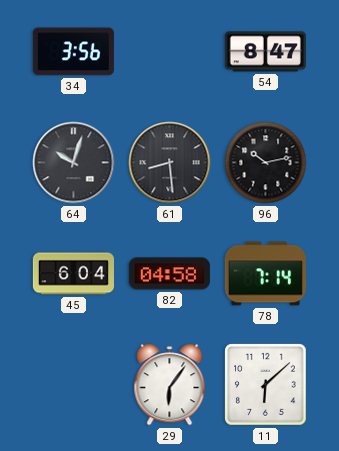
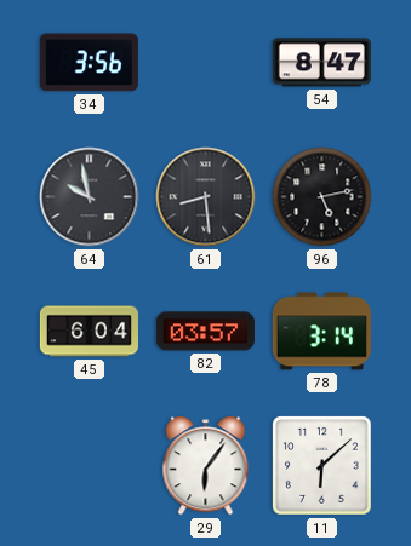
64: 10:03 -> 9:58 (90, 197)
96: 10:13 -> 5:13 (322, 197)
82: 04:58 -> 03:57 (205, 332)
78: 7:14 -> 3:14 (321, 332)
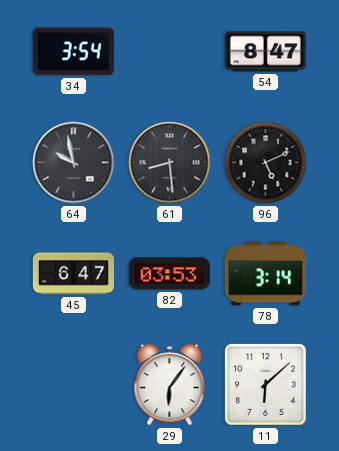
34: 3:56 -> 3:54 (73, 52)
96: 5:13 -> 5:11 (266, 163)
45: 6:04 -> 6:47 (73, 274)
82: 03:57 -> 03:53 (169, 274)
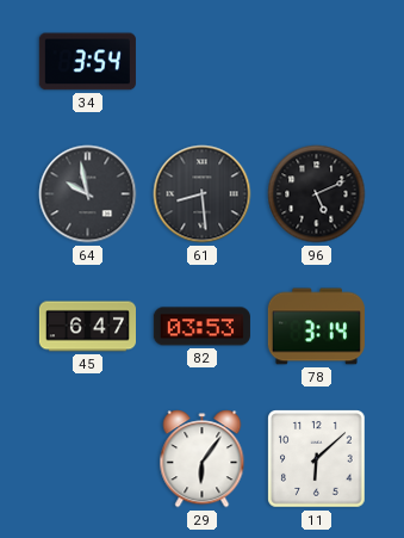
54: 8:47 -> none (265, 52)
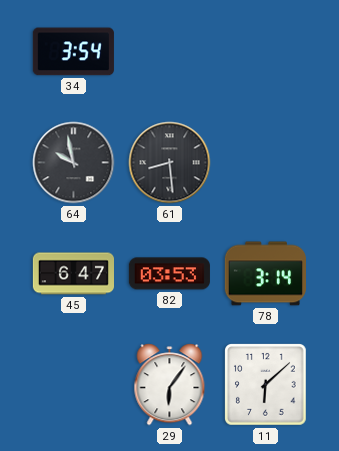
96: 5:11 -> none (317, 194)
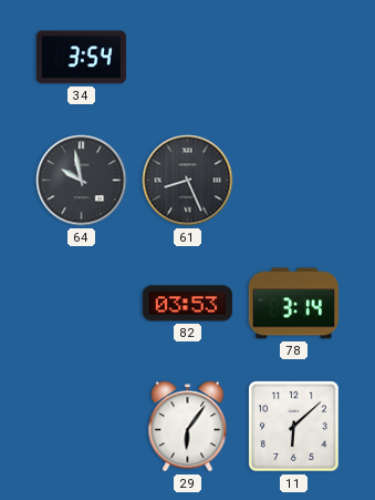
61: 8:29 -> 8:26 (188, 181)
45: 6:47 -> none (73, 274)
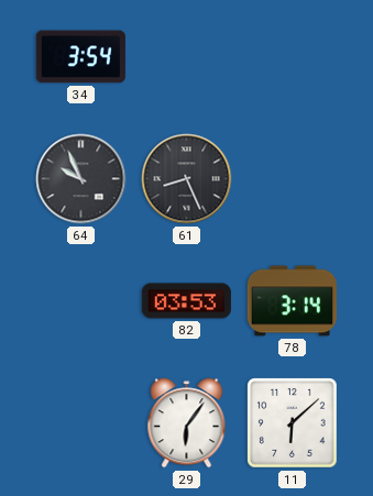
64: 9:58 -> 9:56 (81, 179)
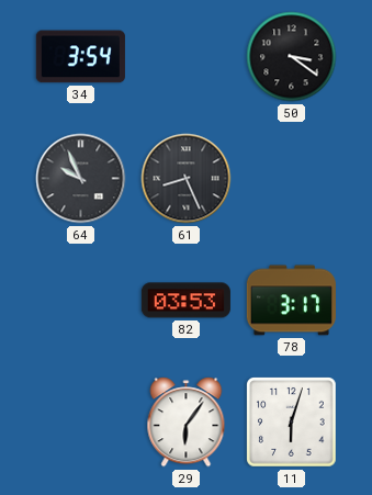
50: none -> 3:21 (292, 57)
78: 3:14 -> 3:17 (291, 301)
11: 6:08 -> 6:03 (292, 423)
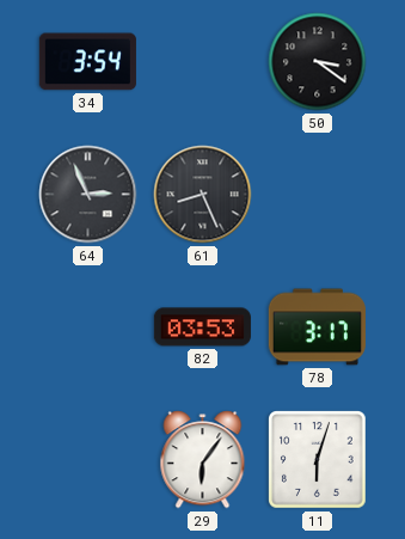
64: 9:56 -> 2:56 (88, 195)
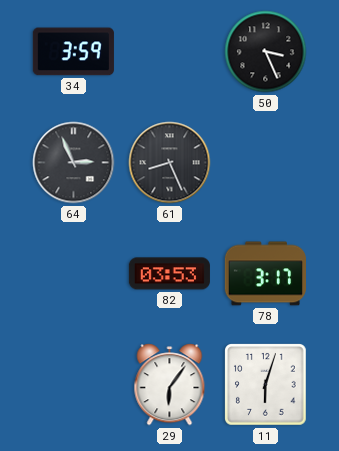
34: 3:54 -> 3:59 (73, 52)
50: 3:21 -> 3:26 (266, 52)
